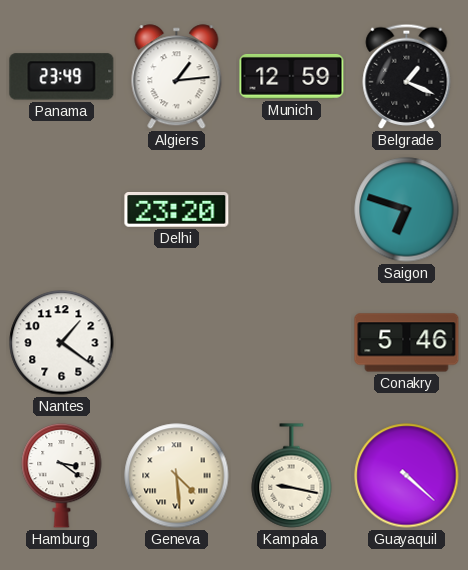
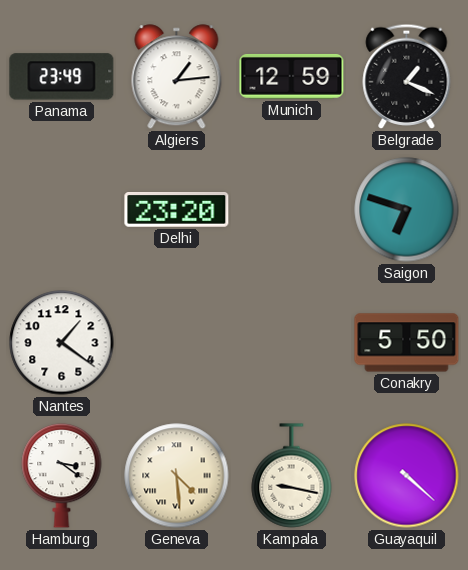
Conakry: 5:46 -> 5:50 (407, 343)
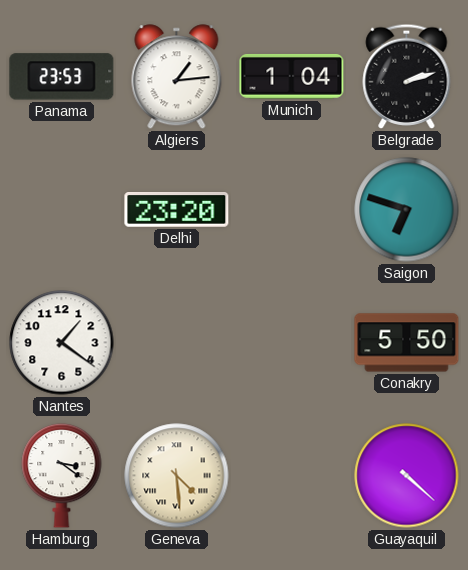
Panama: 23:49 -> 23:53 (62, 77)
Munich: 12:59 -> 1:04 (292, 76)
Belgrade: 1:19 -> 2:12 (407, 76)
Kampala: 9:17 -> none (292, 476)
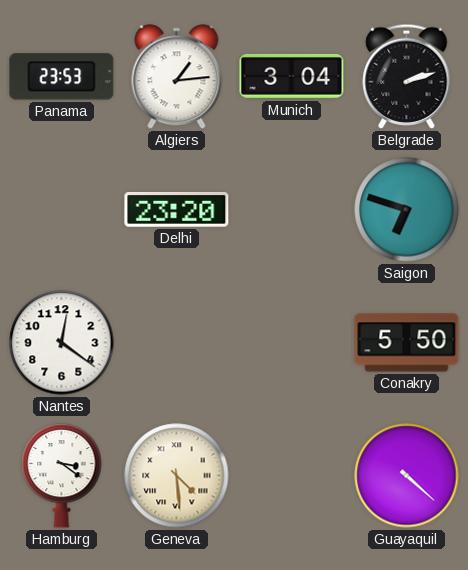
Munich: 1:04 -> 3:04 (292, 76)
Nantes: 1:21 -> 12:21 (62, 343)
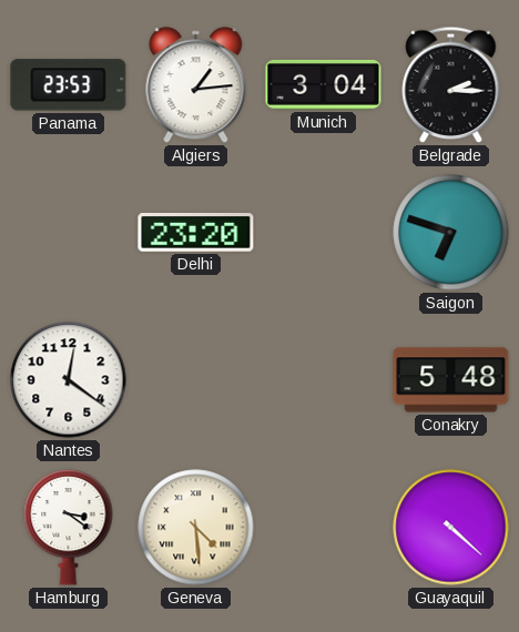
Belgrade: 2:12 -> 2:15 (451, 84)
Conakry: 5:50 -> 5:48 (451, 380)
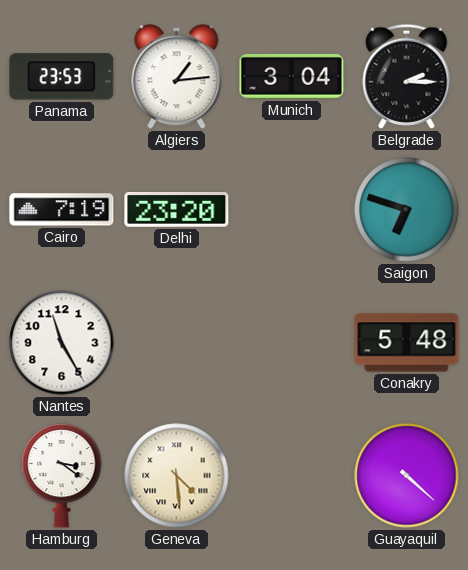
Cairo: none -> 7:19 (62, 210)
Nantes: 12:21 -> 11:25 (62, 343)
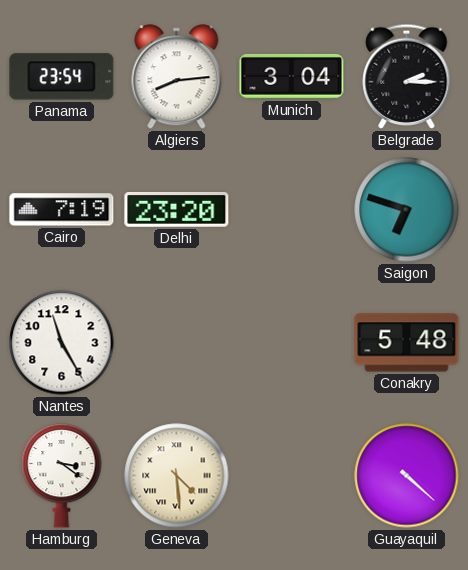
Panama: 23:53 -> 23:54 (62, 77)
Algiers: 1:14 -> 8:14 (177, 77)
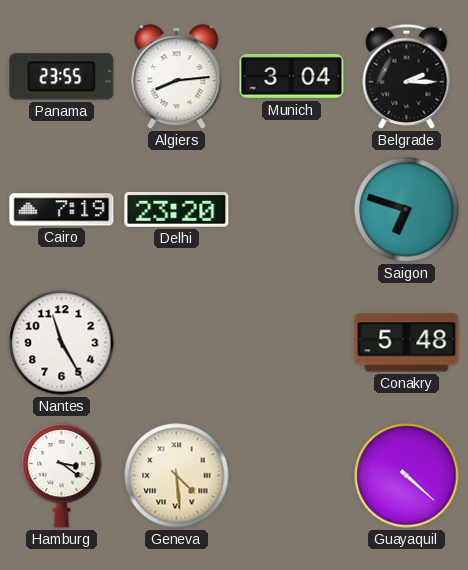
Panama: 23:54 -> 23:55 (62, 77)
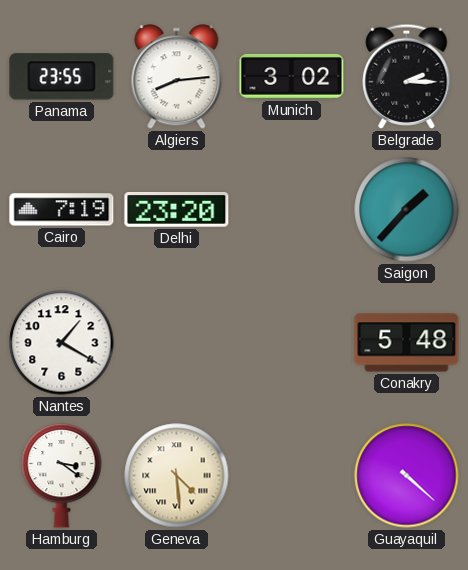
Munich: 3:04 -> 3:02 (292, 76)
Saigon: 6:48 -> 1:37 (407, 210)
Nantes: 11:25 -> 1:20 (62, 343)
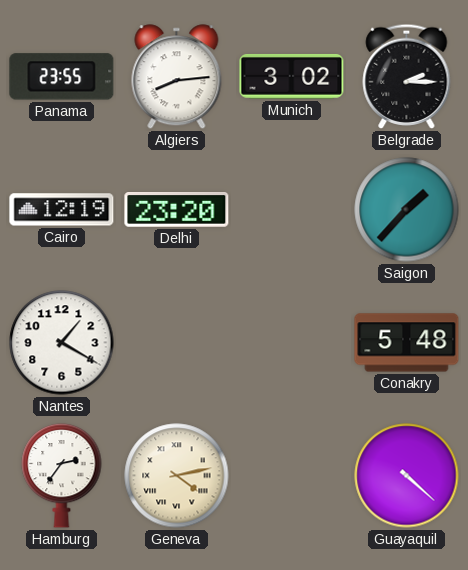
Cairo: 7:19 -> 12:19 (62, 210)
Hamburg: 3:21 -> 2:36 (62, 475)
Geneva: 4:29 -> 4:13 (177, 476)
